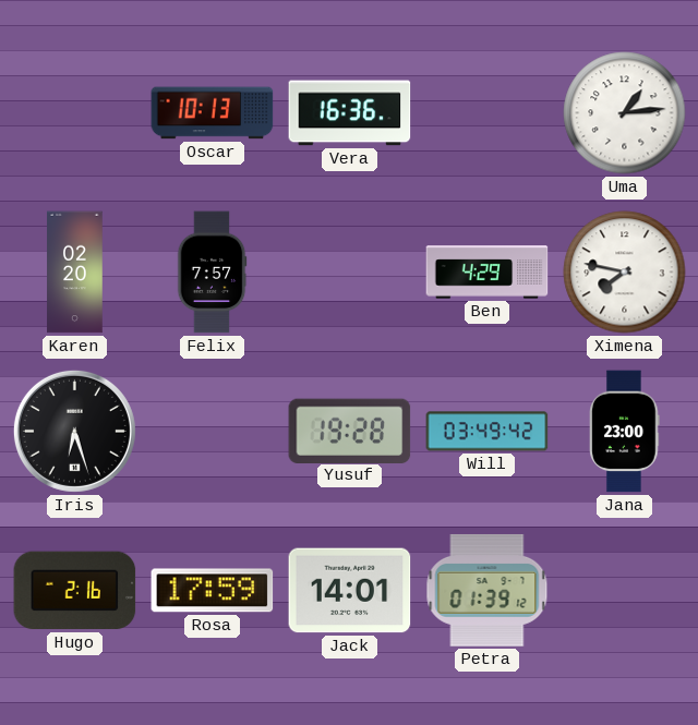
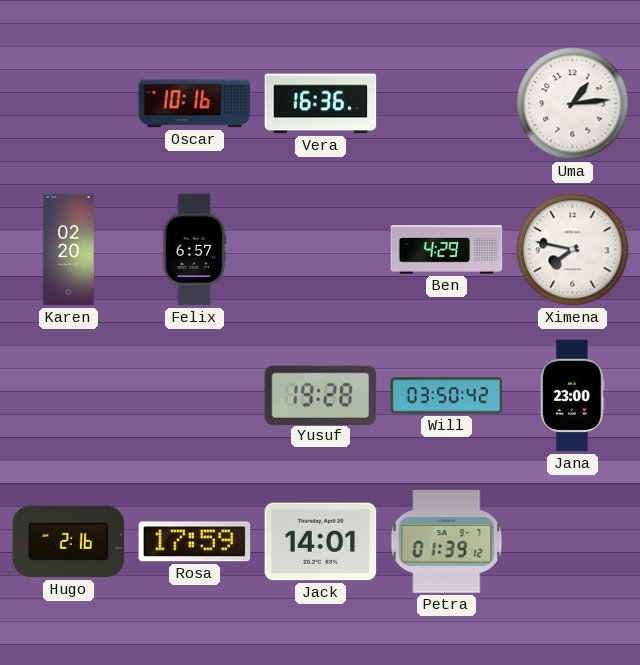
Oscar: 10:13 -> 10:16 (195, 104)
Felix: 7:57 -> 6:57 (194, 250)
Iris: 6:27 -> none (74, 431)
Will: 03:49 -> 03:50 (447, 396)
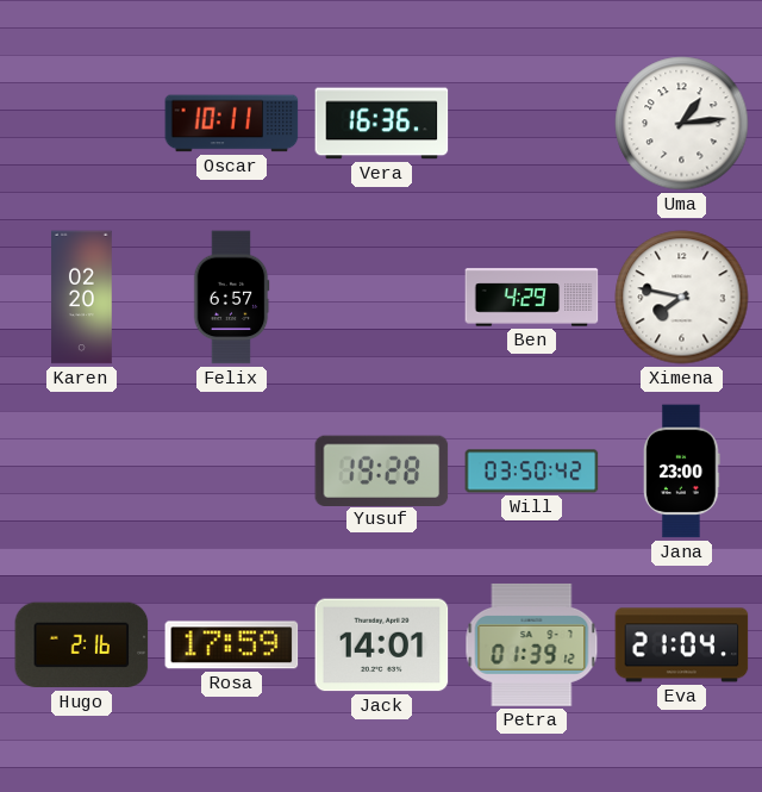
Oscar: 10:16 -> 10:11 (232, 124)
Eva: none -> 21:04 (682, 646)
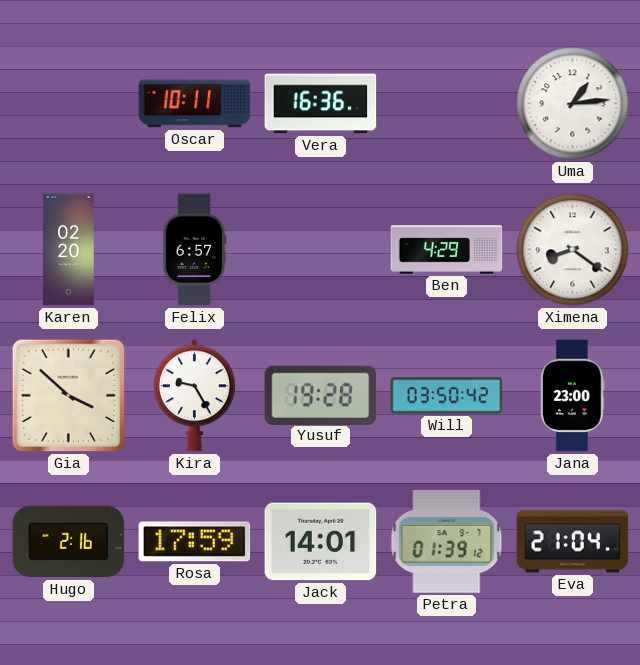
Ximena: 7:47 -> 8:21 (573, 250)
Gia: none -> 3:52 (69, 396)
Kira: none -> 9:25 (194, 396)
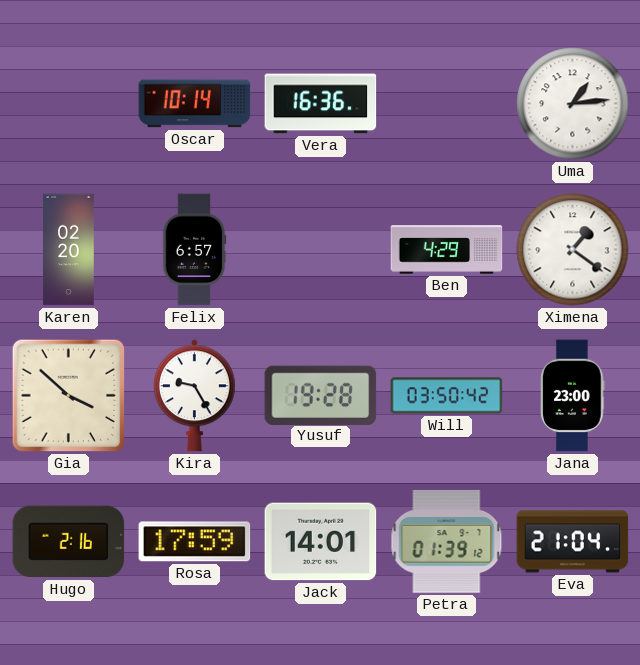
Oscar: 10:11 -> 10:14 (195, 104)
Ximena: 8:21 -> 1:21 (573, 250)
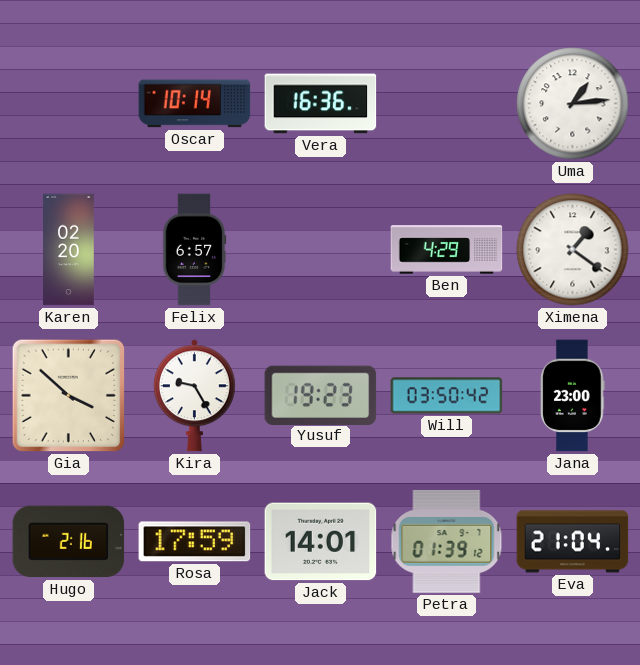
Yusuf: 19:28 -> 19:23 (321, 395)
